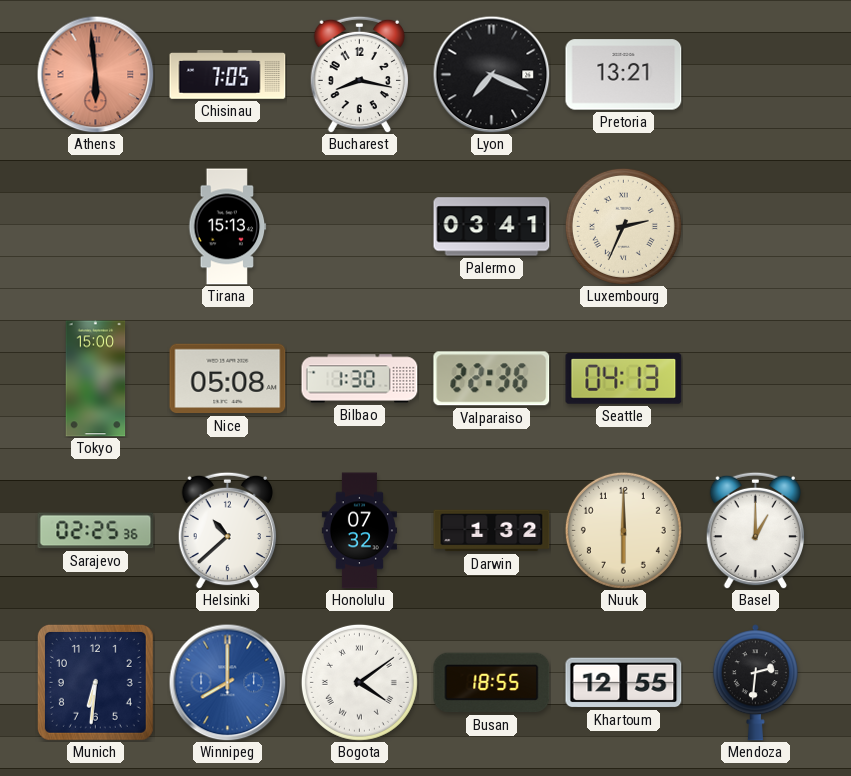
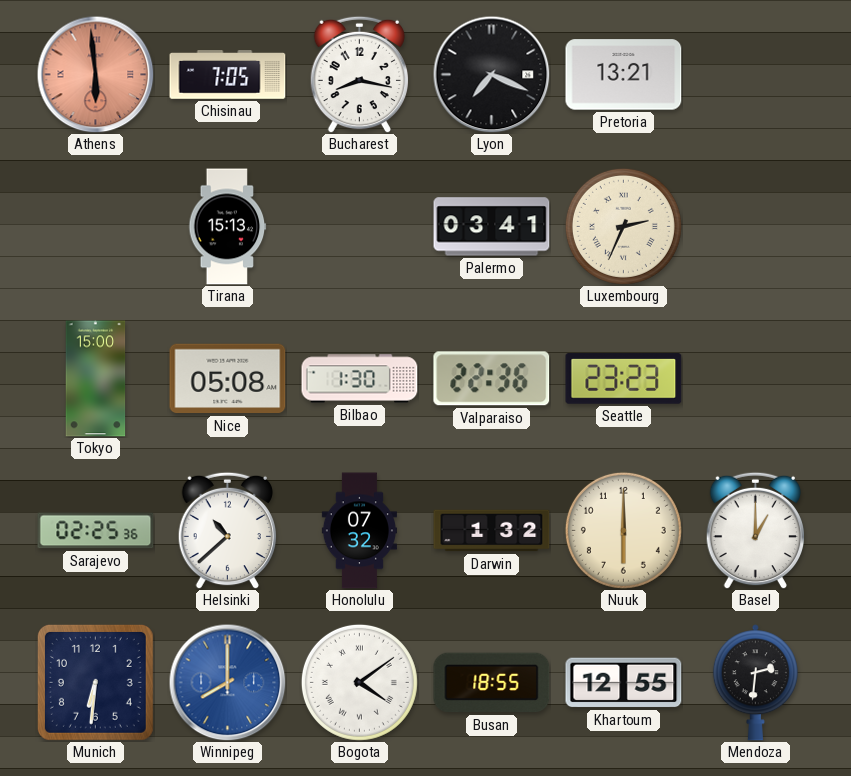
Seattle: 04:13 -> 23:23 (624, 379)
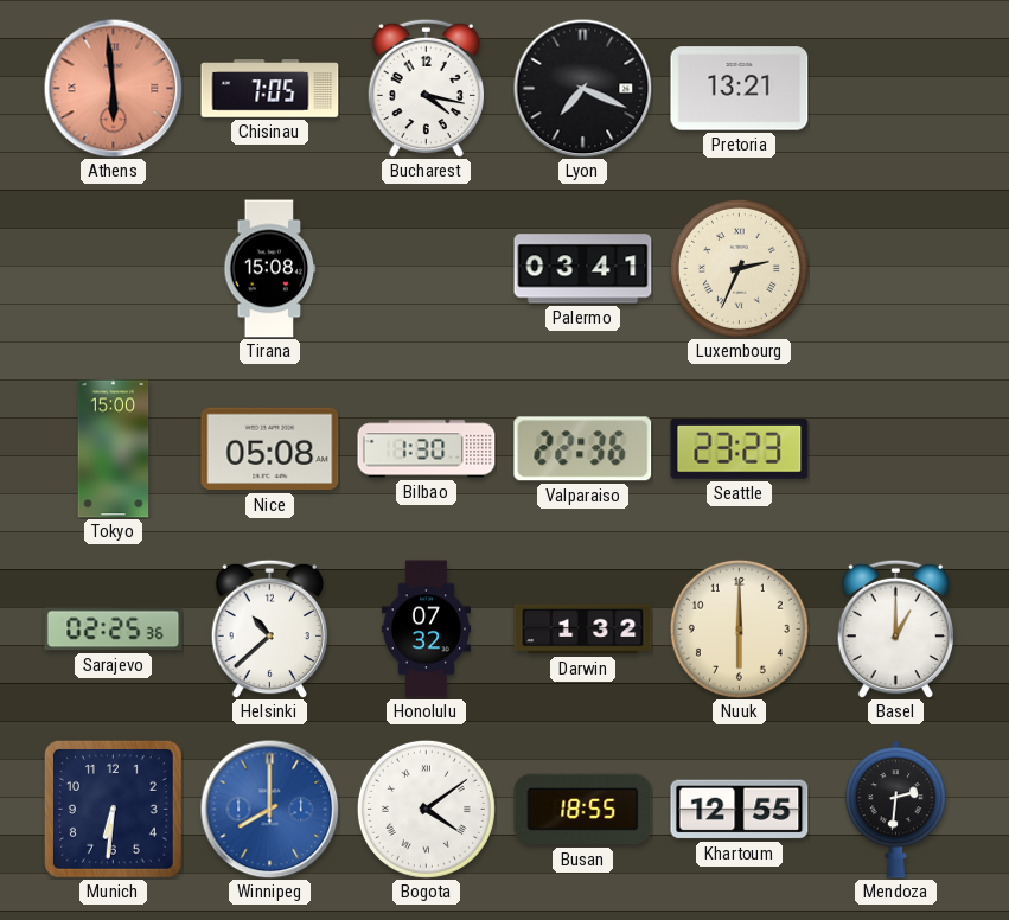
Bucharest: 8:17 -> 4:17 (426, 88)
Tirana: 15:13 -> 15:08 (270, 269)
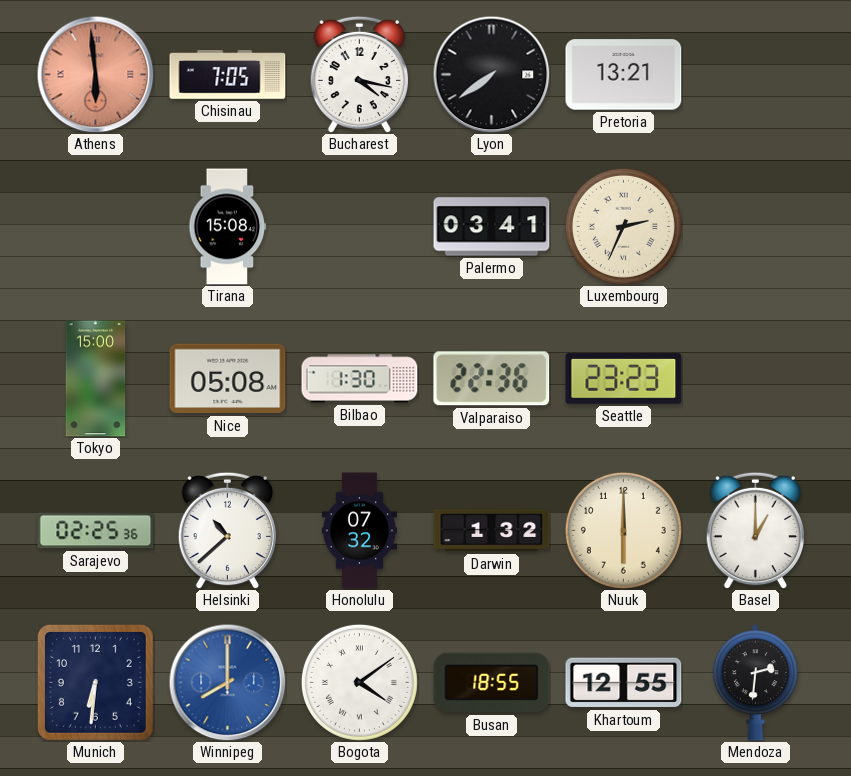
Lyon: 7:19 -> 7:39 (491, 74)
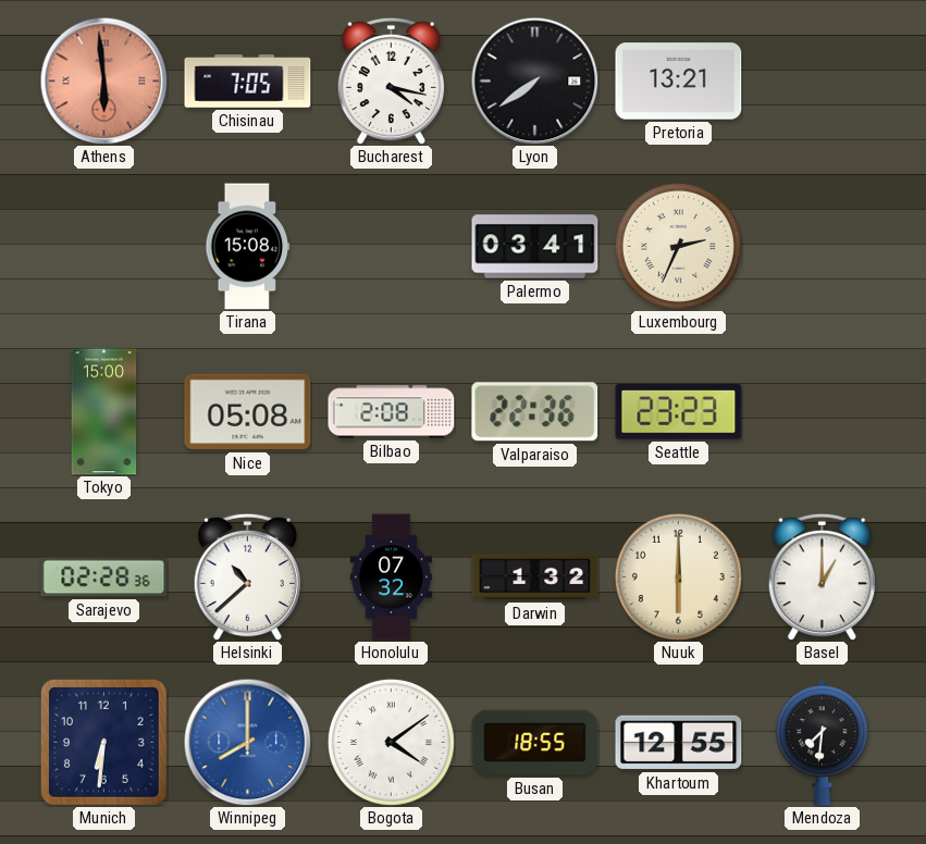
Bilbao: 1:30 -> 2:08 (392, 412)
Sarajevo: 02:25 -> 02:28 (104, 578)
Mendoza: 2:31 -> 7:31 (822, 743)
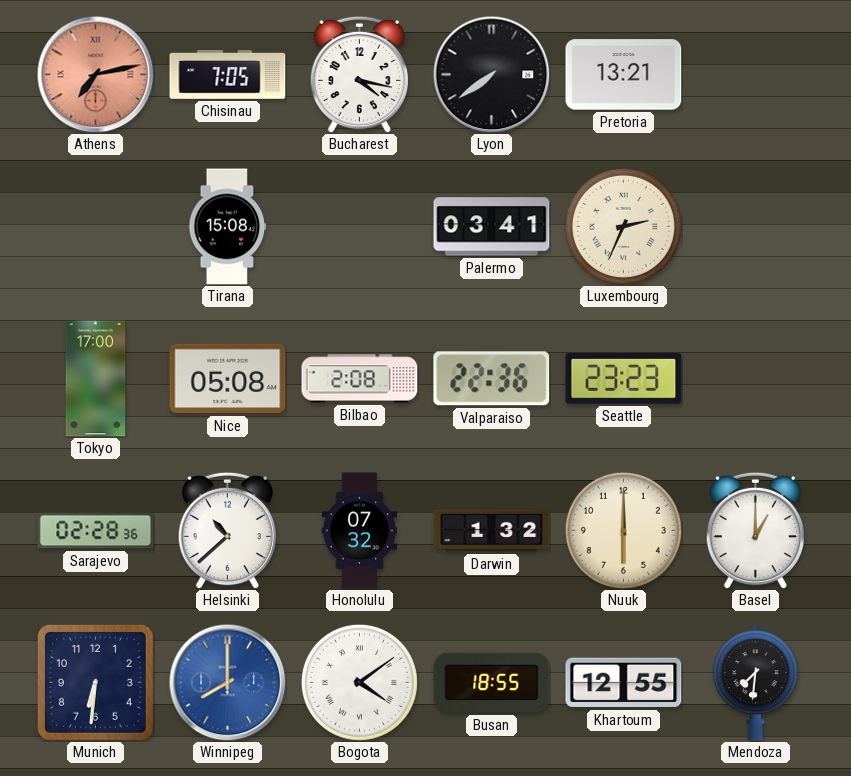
Athens: 5:59 -> 7:13 (95, 74)
Tokyo: 15:00 -> 17:00 (96, 379)
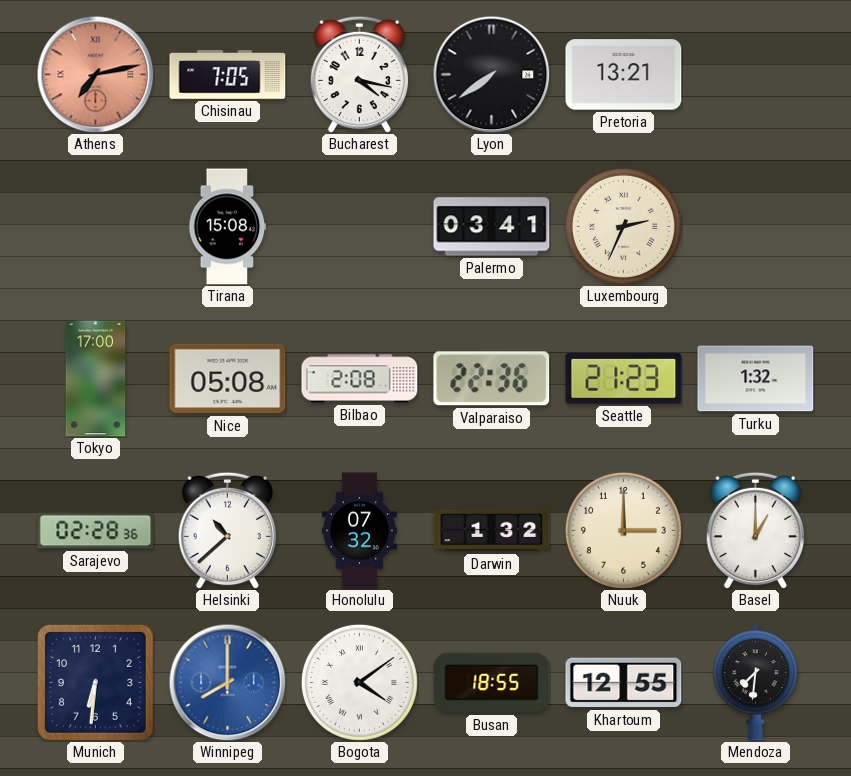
Seattle: 23:23 -> 21:23 (624, 379)
Turku: none -> 1:32 (756, 379)
Nuuk: 6:00 -> 3:00 (623, 530)
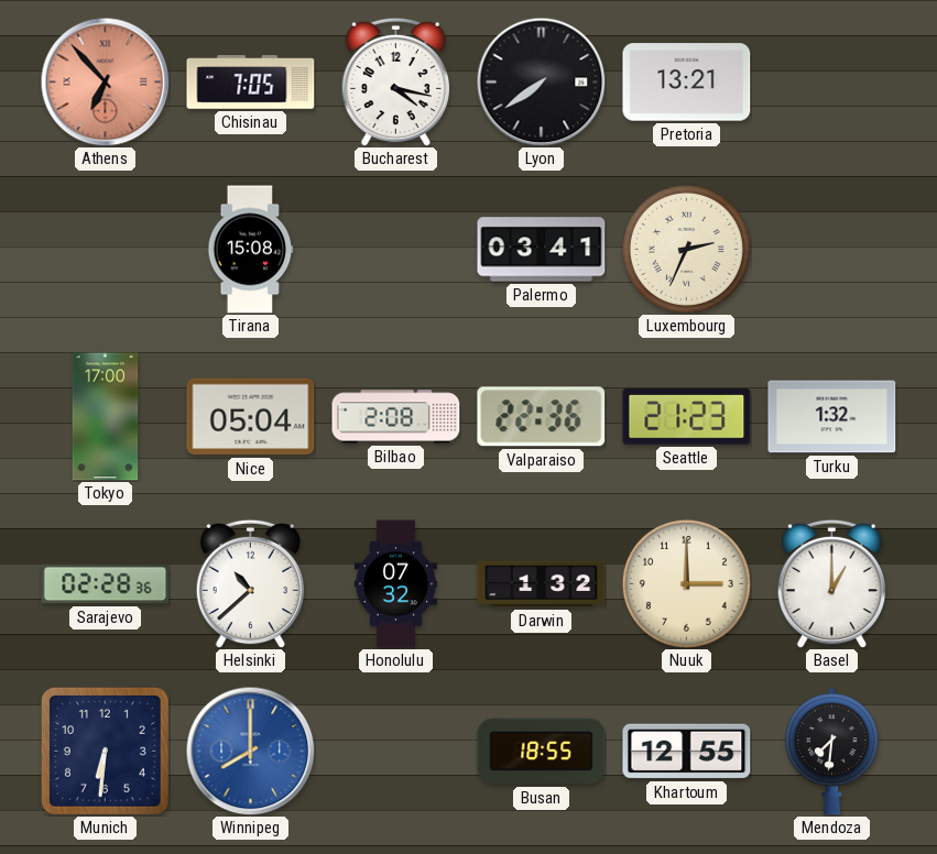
Athens: 7:13 -> 6:53 (105, 81)
Nice: 05:08 -> 05:04 (251, 417)
Bogota: 4:09 -> none (359, 682)
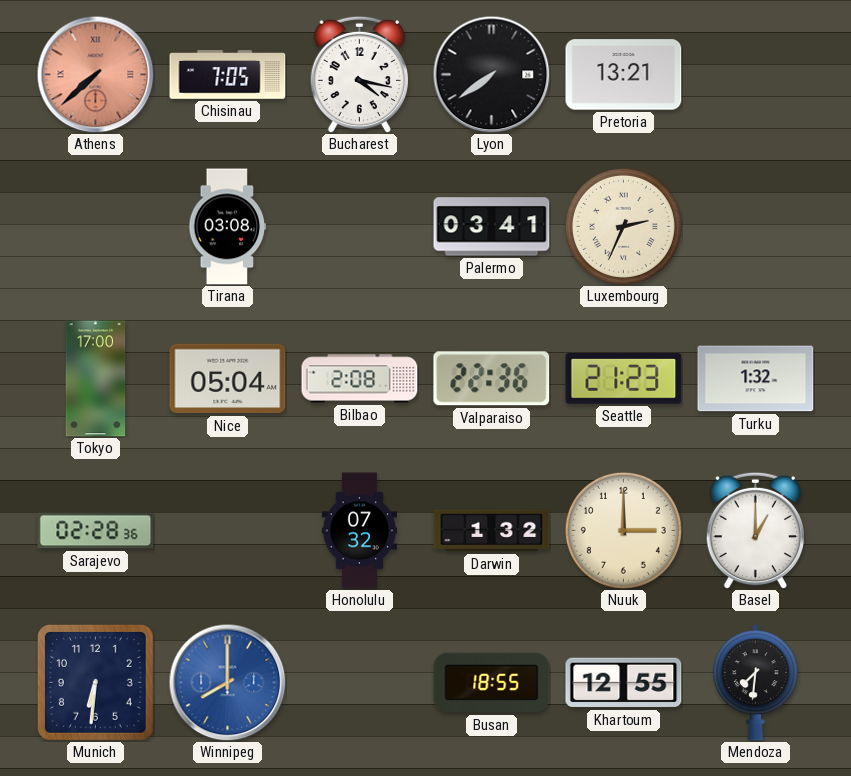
Athens: 6:53 -> 7:38 (95, 74)
Tirana: 15:08 -> 03:08 (228, 227)
Helsinki: 10:38 -> none (250, 583)
